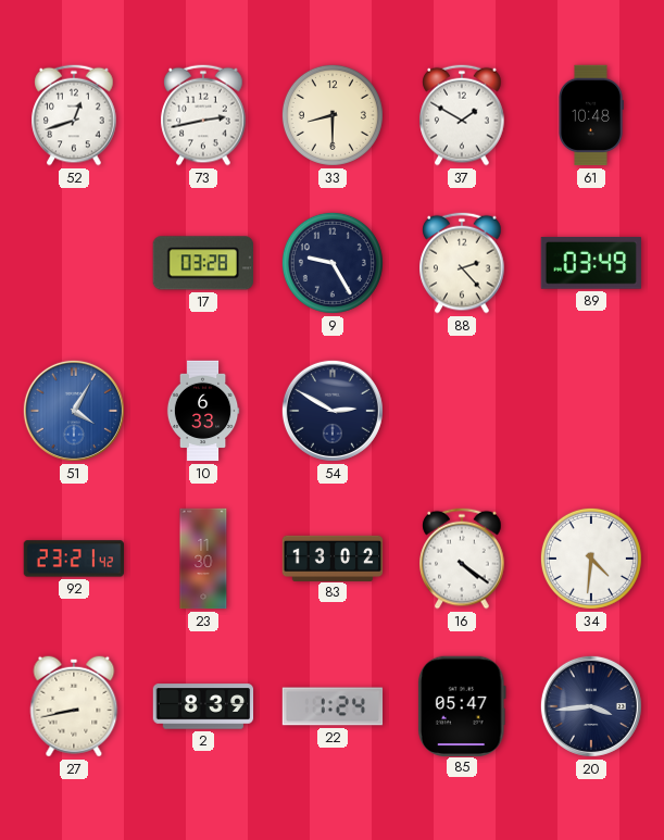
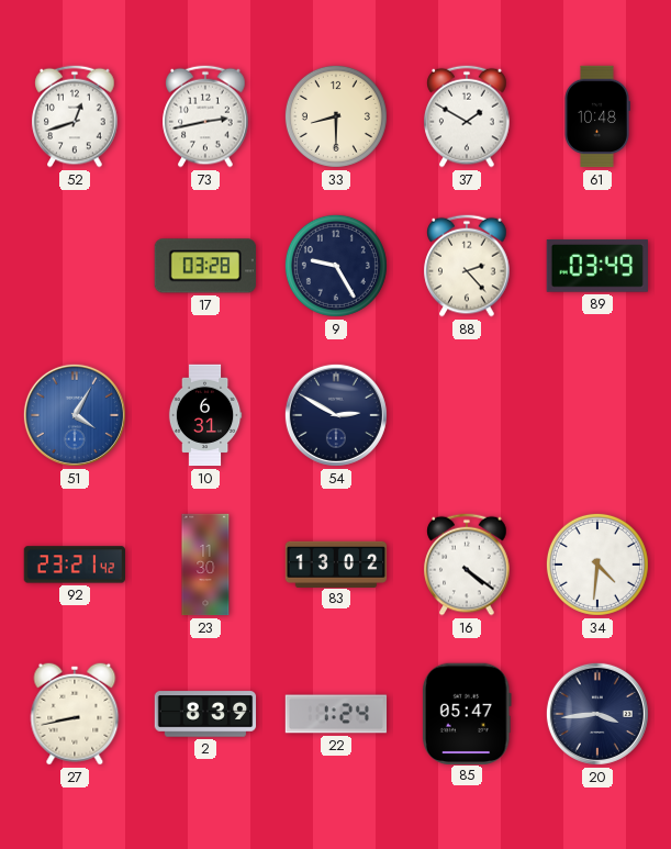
10: 6:33 -> 6:31 (205, 415)
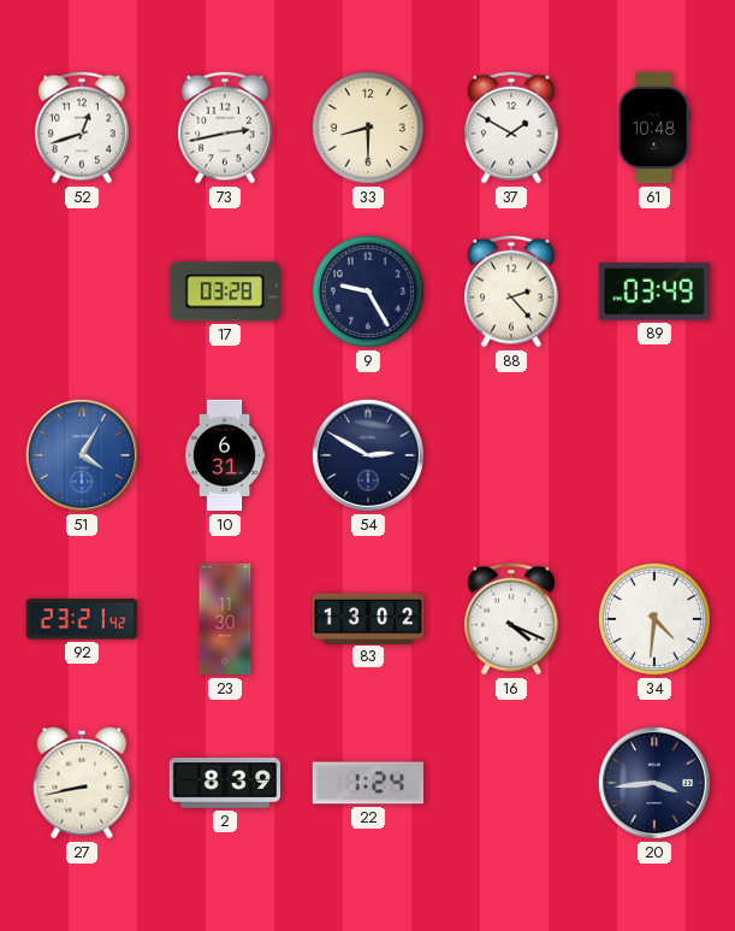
16: 4:21 -> 4:19 (511, 619)
85: 05:47 -> none (467, 713)
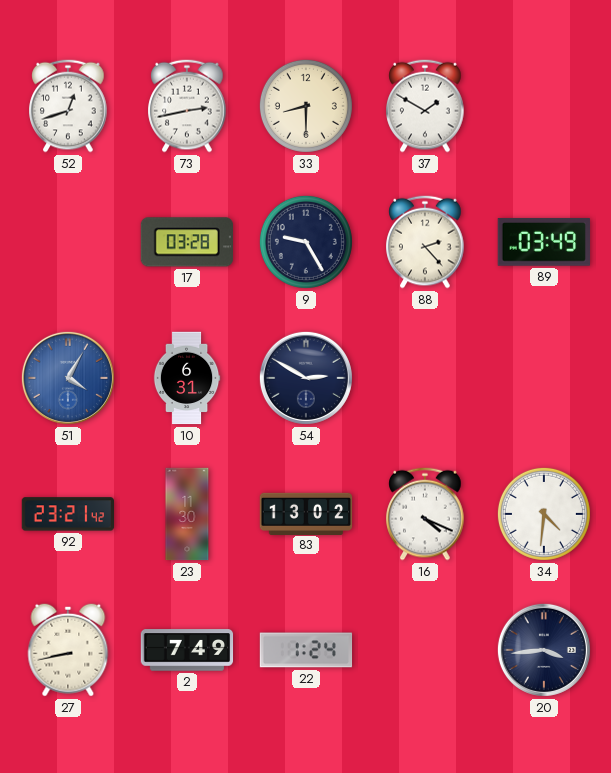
61: 10:48 -> none (654, 128)
2: 8:39 -> 7:49 (187, 650)
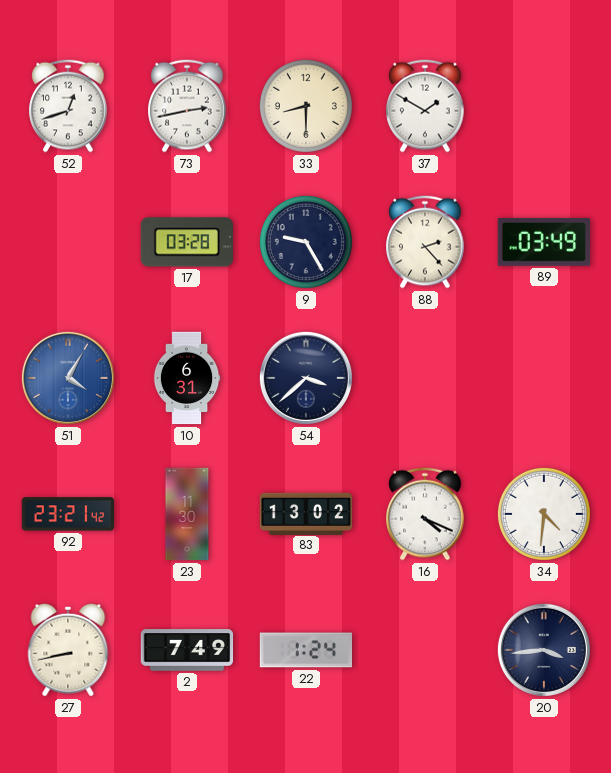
54: 2:50 -> 3:38 (306, 378)
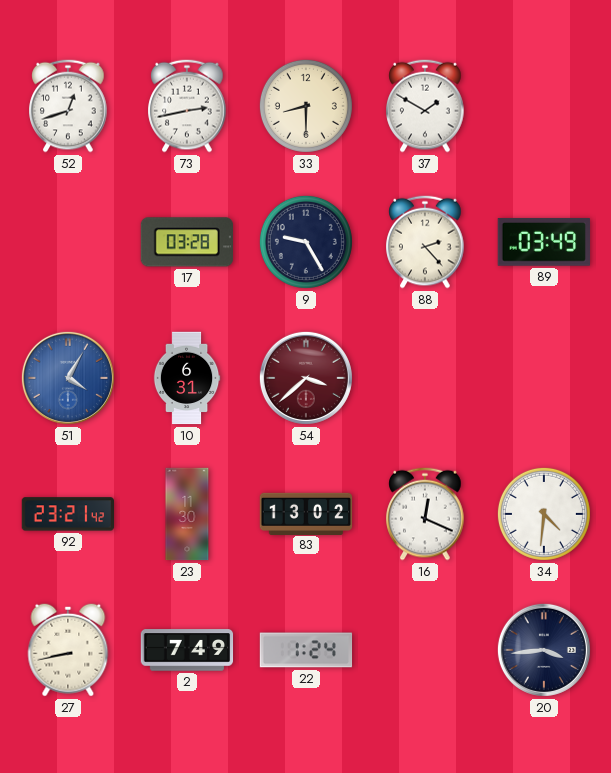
54 dial: navy -> burgundy (306, 378)
16: 4:19 -> 12:19 (425, 514)
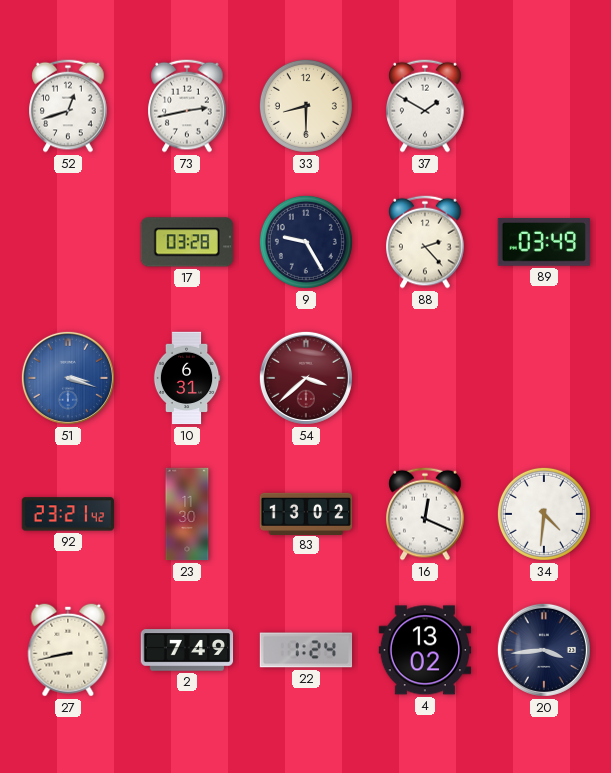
51: 4:05 -> 3:18 (68, 378)
4: none -> 13:02 (425, 650)
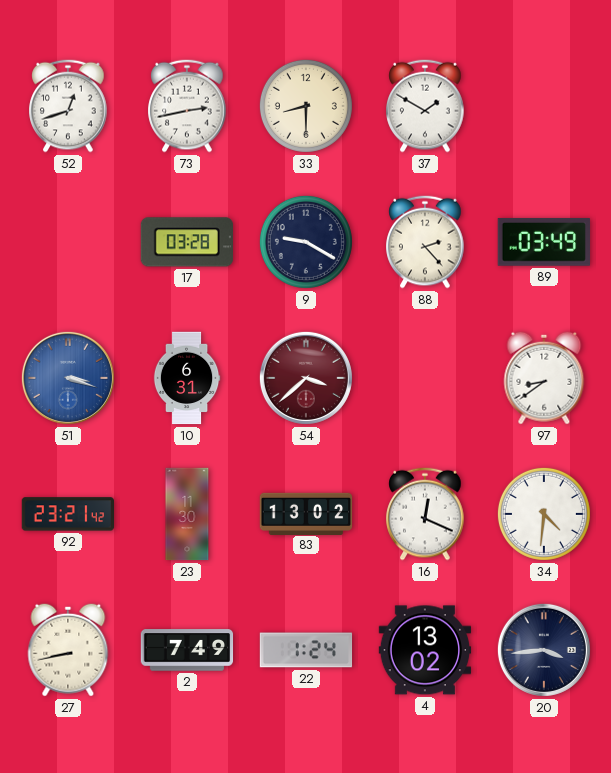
9: 9:25 -> 9:20 (306, 242)
97: none -> 8:39 (544, 378)
